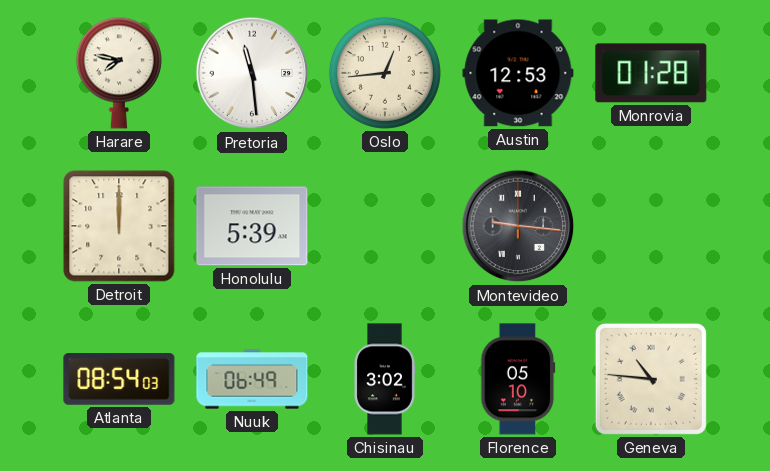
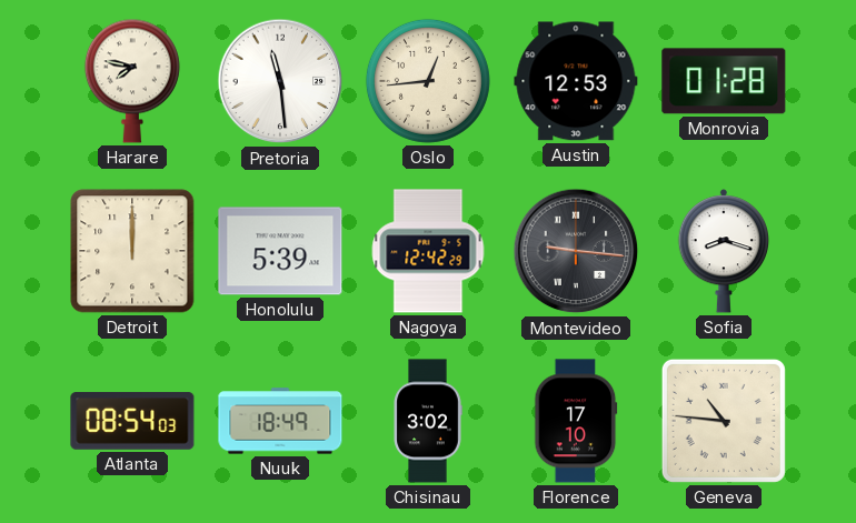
Nagoya: none -> 12:42 (428, 251)
Sofia: none -> 8:18 (724, 251)
Nuuk: 06:49 -> 18:49 (280, 421)
Florence: 05:10 -> 17:10 (576, 421)
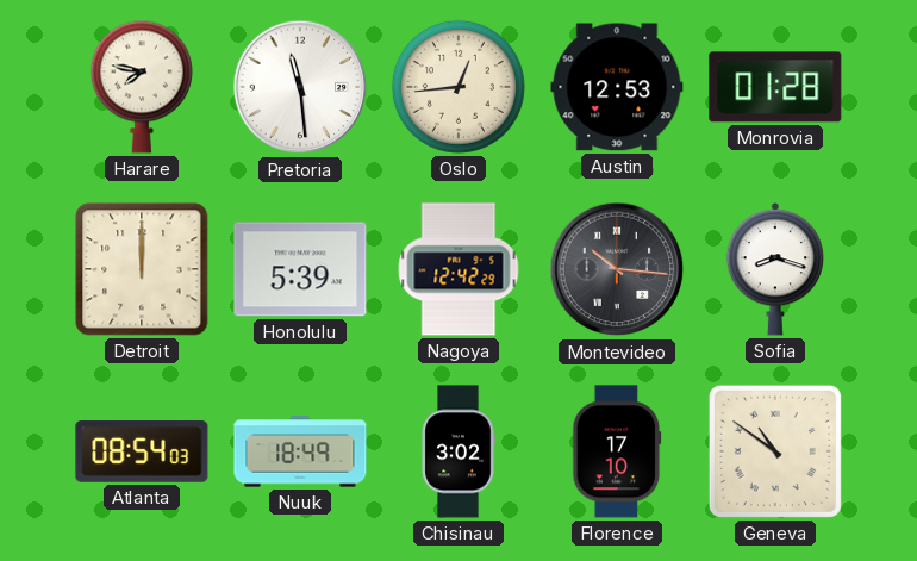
Montevideo: 9:16 -> 10:16 (617, 269)
Geneva: 10:46 -> 10:51 (775, 451)
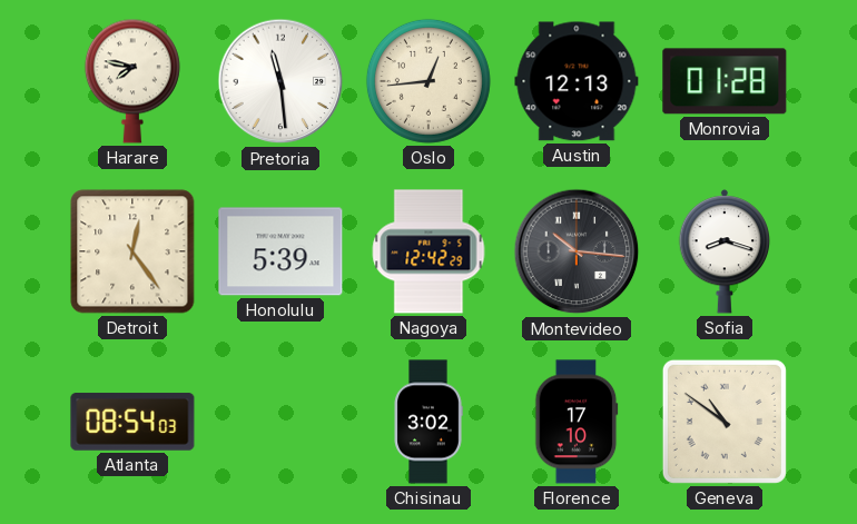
Austin: 12:53 -> 12:13 (577, 81)
Detroit: 12:00 -> 12:24 (132, 251)
Nuuk: 18:49 -> none (300, 451)
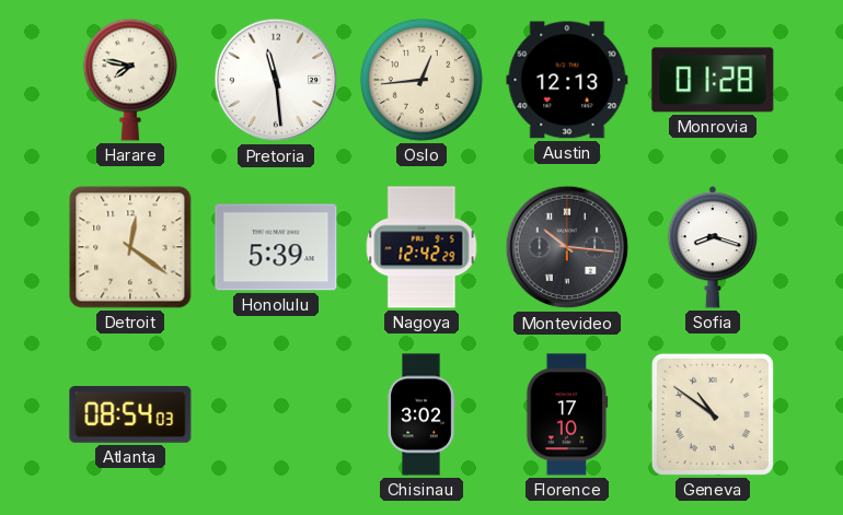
Detroit: 12:24 -> 12:21 (130, 247)
